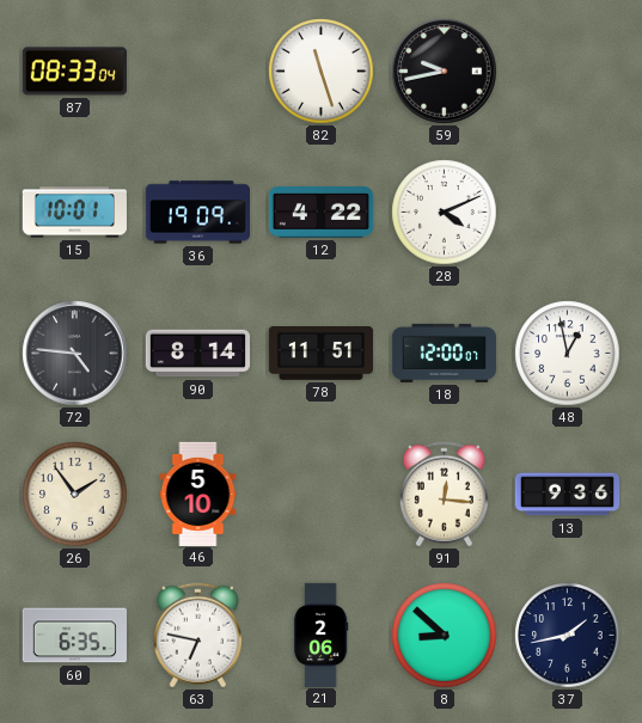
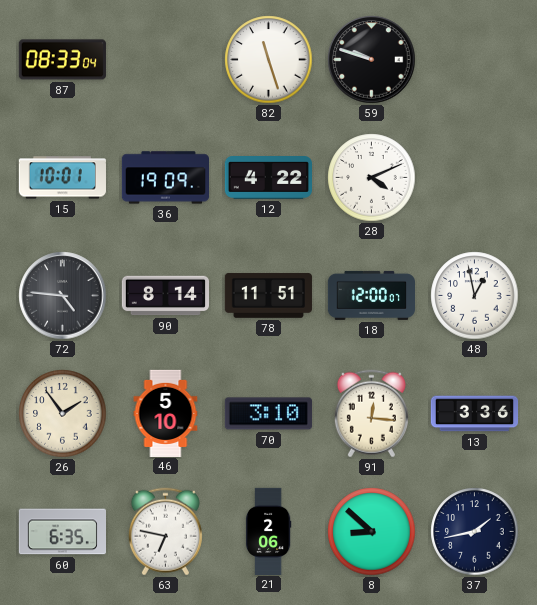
59: 9:43 -> 9:48 (372, 60)
70: none -> 3:10 (268, 414)
13: 9:36 -> 3:36 (475, 414)
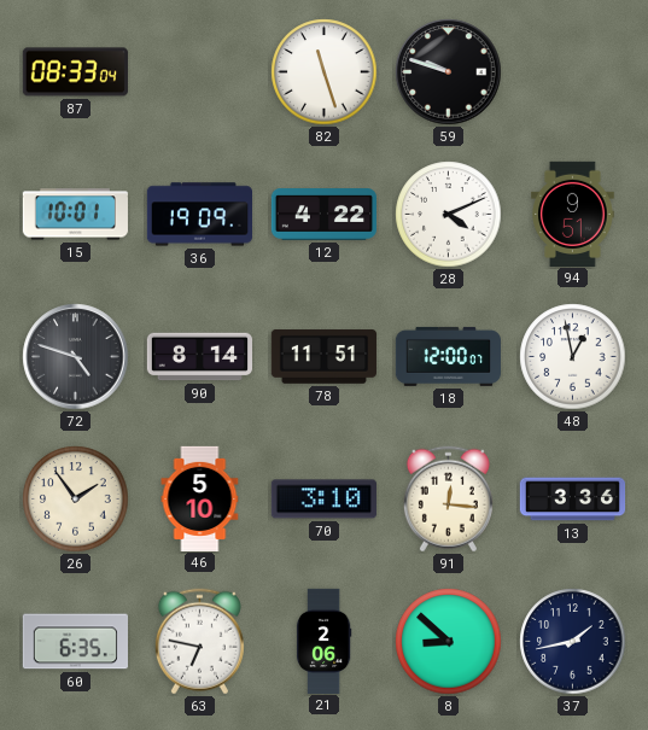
94: none -> 9:51 (573, 214)
72: 4:46 -> 4:48 (76, 357)
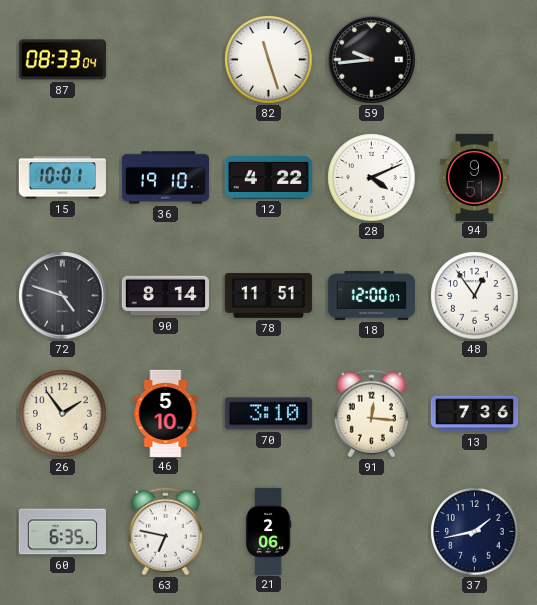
59: 9:48 -> 9:44 (372, 60)
36: 19:09 -> 19:10 (165, 178)
48: 12:58 -> 12:54 (475, 296)
13: 3:36 -> 7:36 (475, 414)
8: 8:52 -> none (449, 642)
